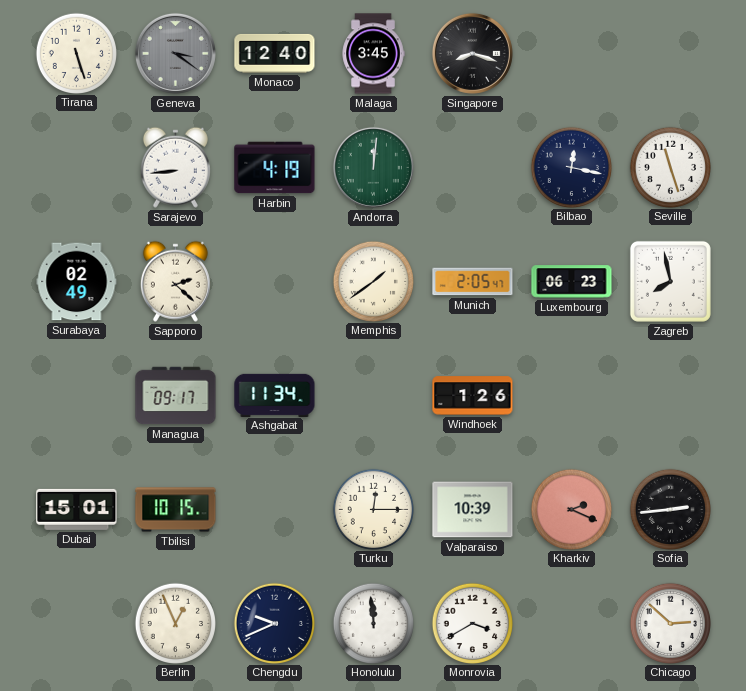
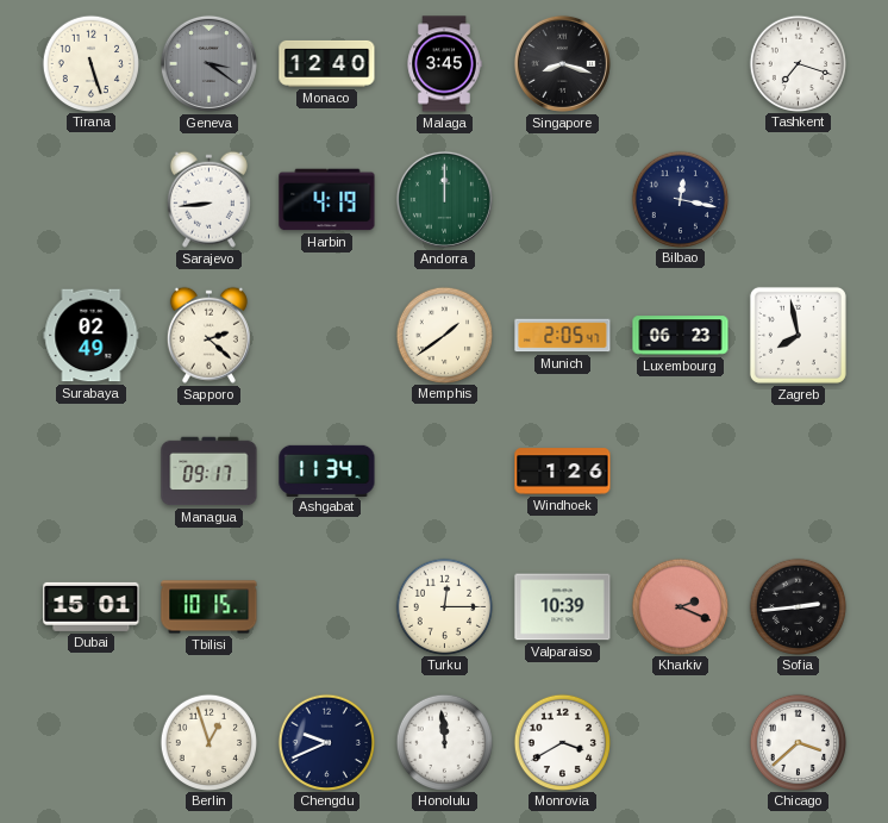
Tashkent: none -> 7:18 (798, 63)
Andorra: 12:01 -> 12:00 (444, 199)
Seville: 11:27 -> none (670, 167)
Berlin: 12:56 -> 12:57 (208, 742)
Chicago: 2:52 -> 3:38 (798, 742)
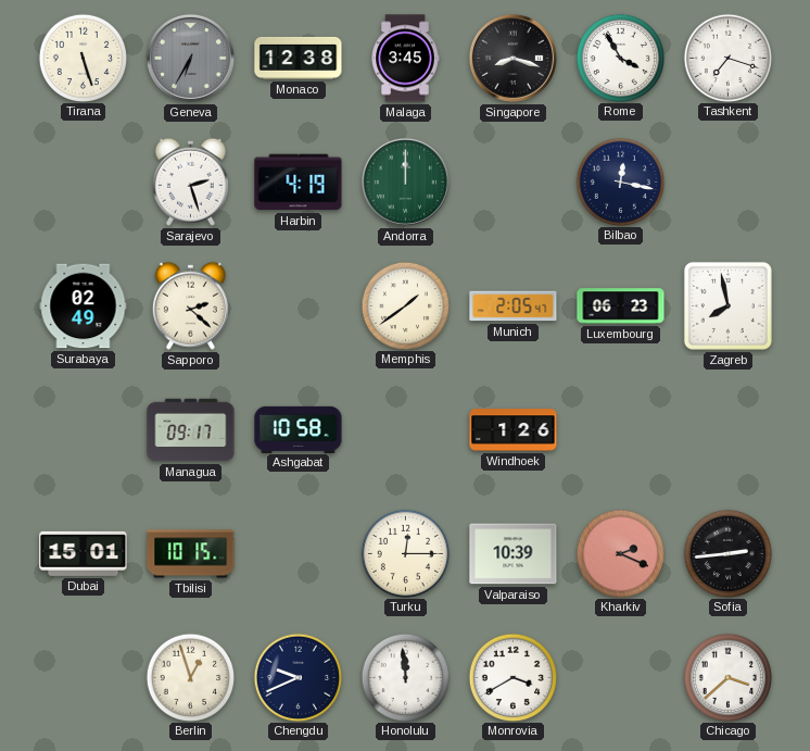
Geneva: 3:21 -> 6:35 (190, 58)
Monaco: 12:40 -> 12:38 (299, 58)
Rome: none -> 3:55 (620, 58)
Sarajevo: 8:44 -> 2:27 (190, 182)
Ashgabat: 11:34 -> 10:58 (299, 429)
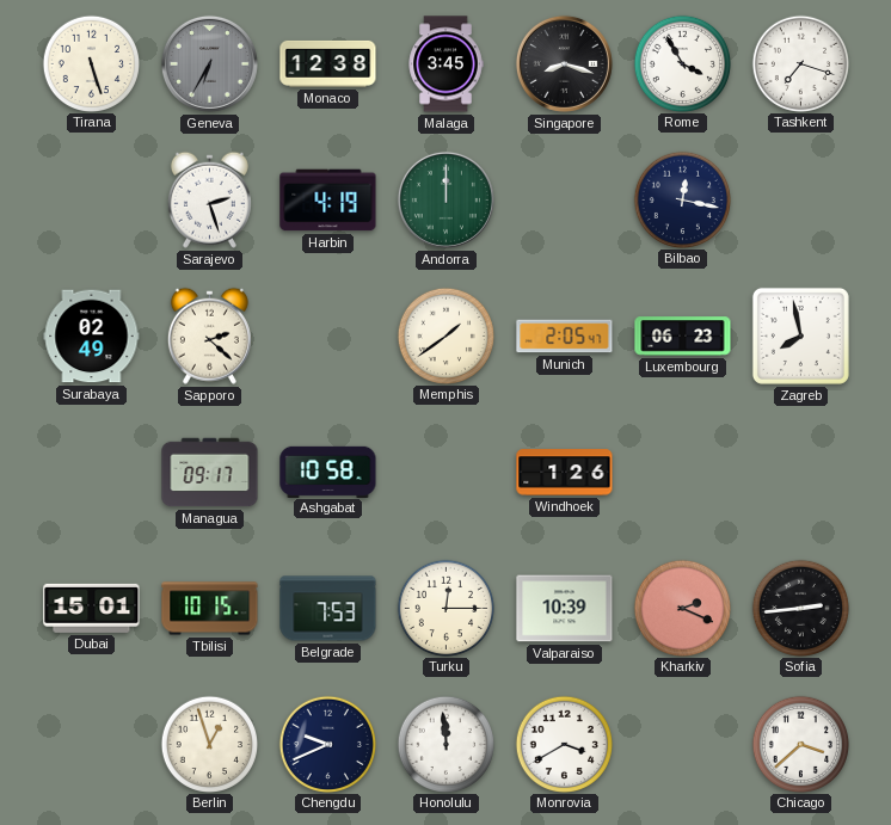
Belgrade: none -> 7:53 (328, 609)
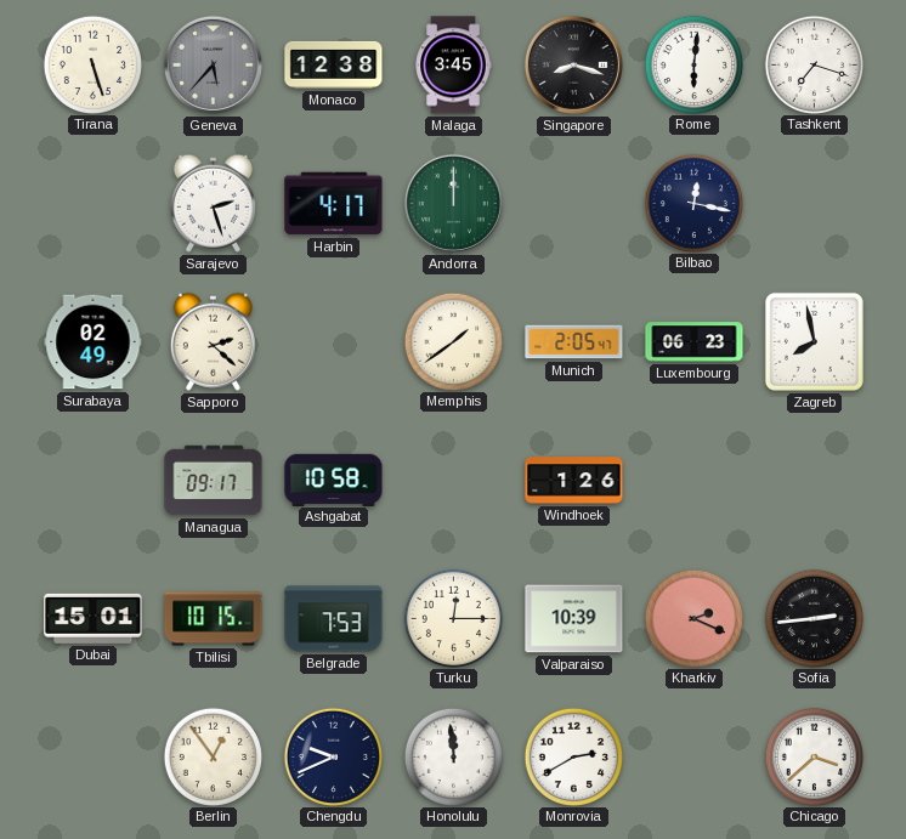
Geneva: 6:35 -> 5:37 (213, 64)
Rome: 3:55 -> 6:01 (693, 64)
Harbin: 4:19 -> 4:17 (334, 204)
Berlin: 12:57 -> 12:54 (213, 756)
Monrovia: 3:40 -> 2:40 (573, 756)
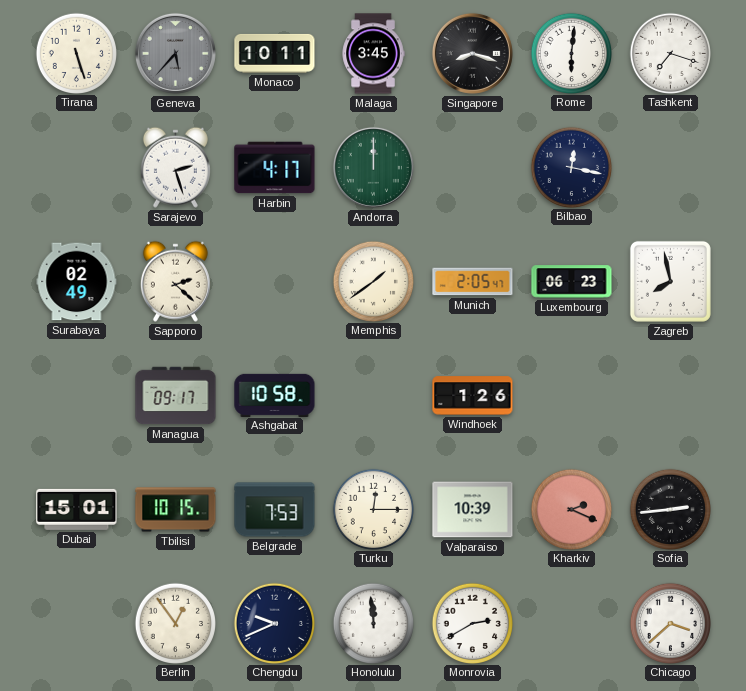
Monaco: 12:38 -> 10:11 (275, 53)
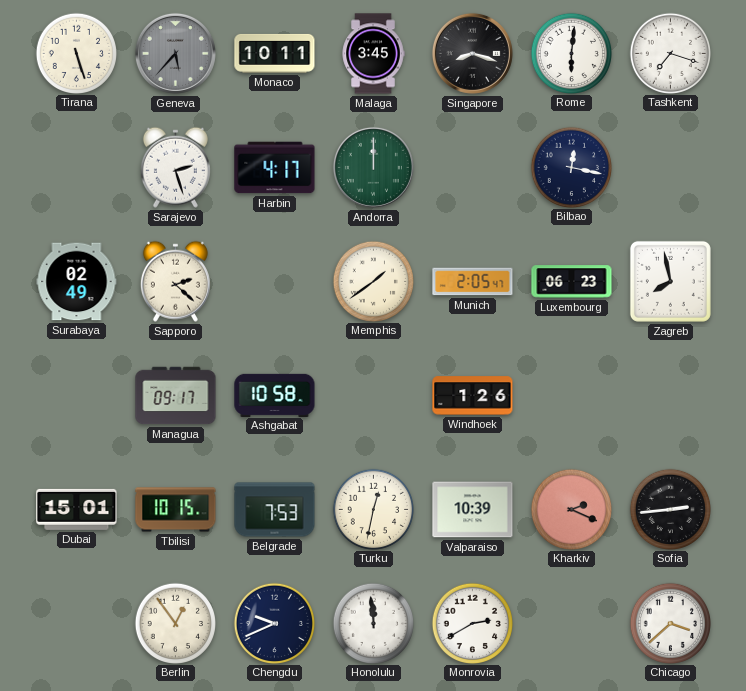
Turku: 12:15 -> 12:32 (373, 509)
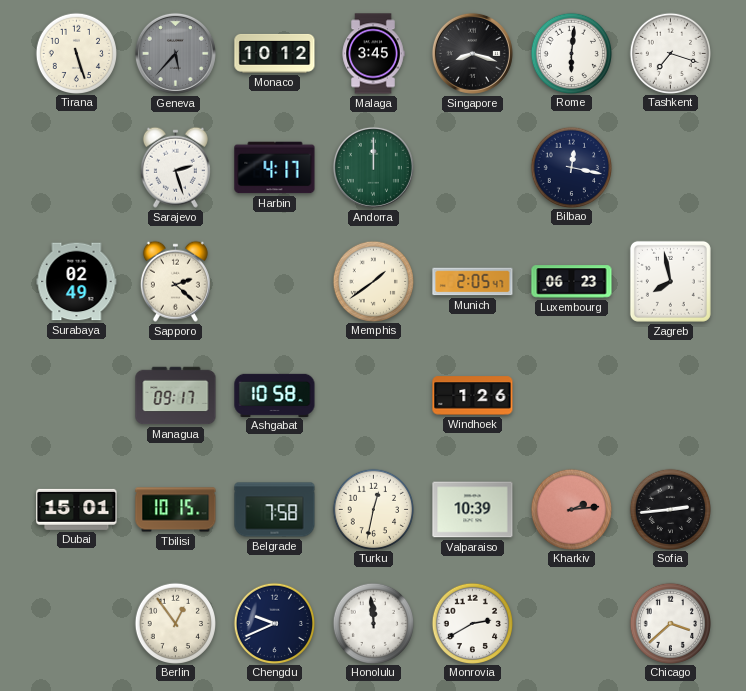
Monaco: 10:11 -> 10:12 (275, 53)
Belgrade: 7:53 -> 7:58 (275, 510)
Kharkiv: 2:19 -> 2:14 (571, 509)
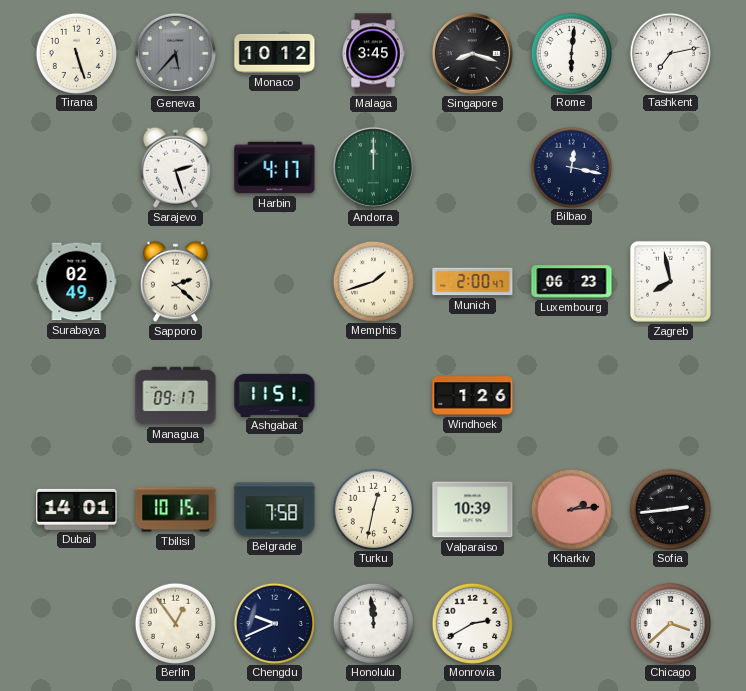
Tashkent: 7:18 -> 7:13 (670, 53)
Memphis: 1:39 -> 1:42 (373, 281)
Munich: 2:05 -> 2:00 (473, 282)
Ashgabat: 10:58 -> 11:51 (275, 395)
Dubai: 15:01 -> 14:01 (77, 509)
